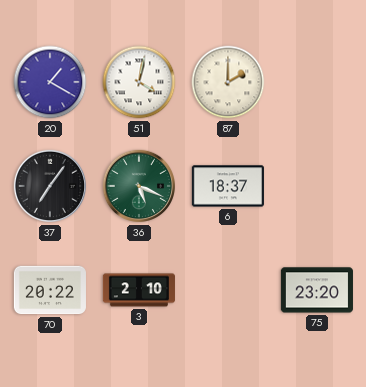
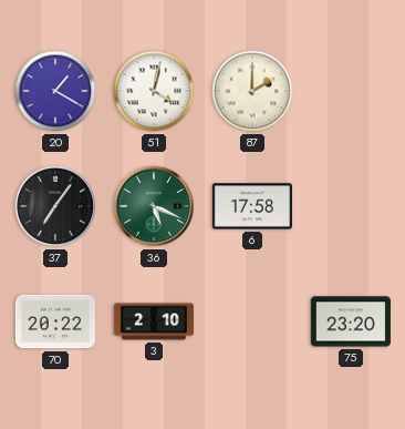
6: 18:37 -> 17:58 (252, 206)
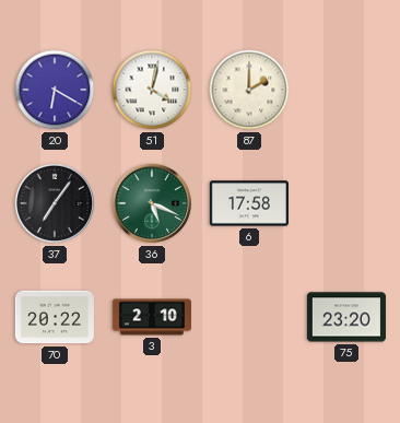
20: 1:20 -> 6:20 (55, 90)
